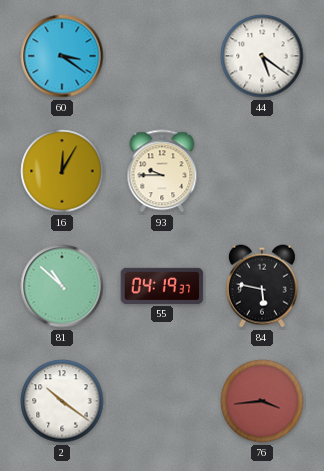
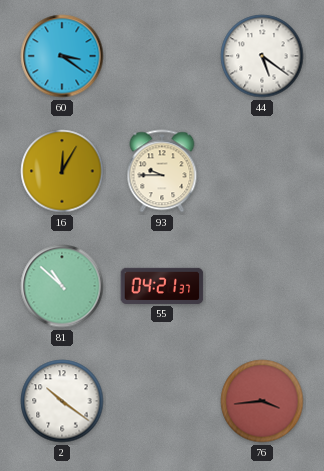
55: 04:19 -> 04:21 (162, 286)
84: 5:47 -> none (262, 286)
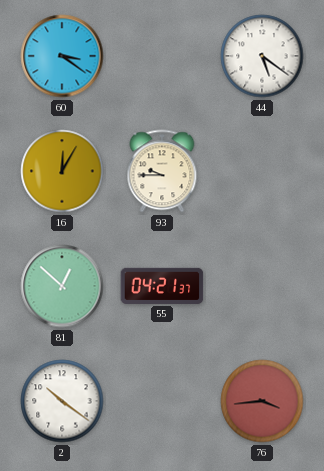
81: 10:52 -> 12:52 (62, 286)
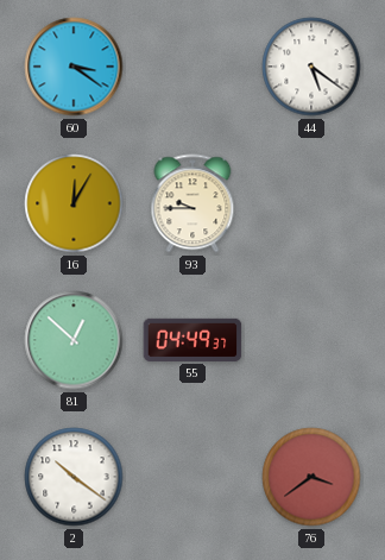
55: 04:21 -> 04:49 (192, 340)
76: 3:44 -> 3:39 (311, 477)
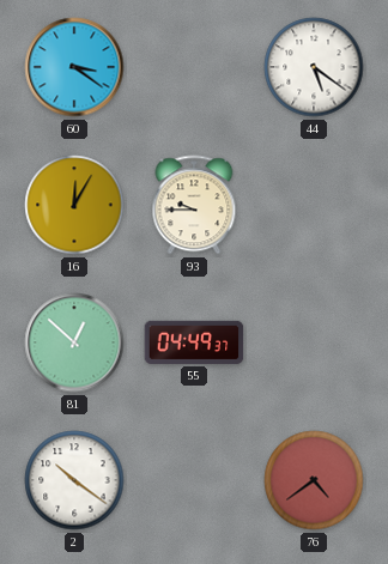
76: 3:39 -> 4:39 (314, 480)
